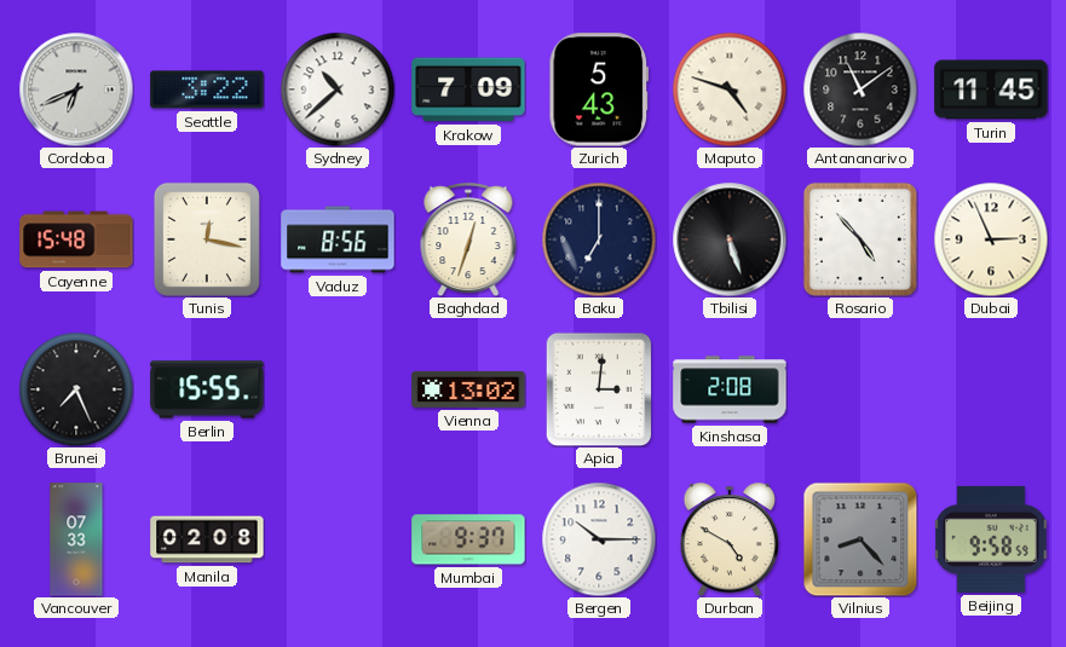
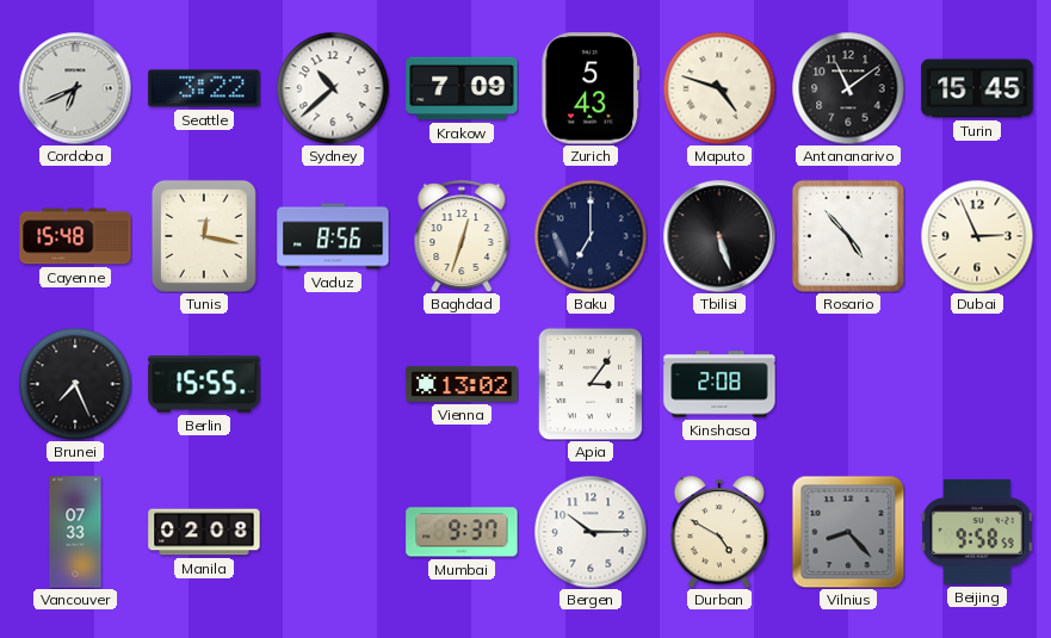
Turin: 11:45 -> 15:45 (977, 88)
Apia: 3:01 -> 3:06 (591, 384)
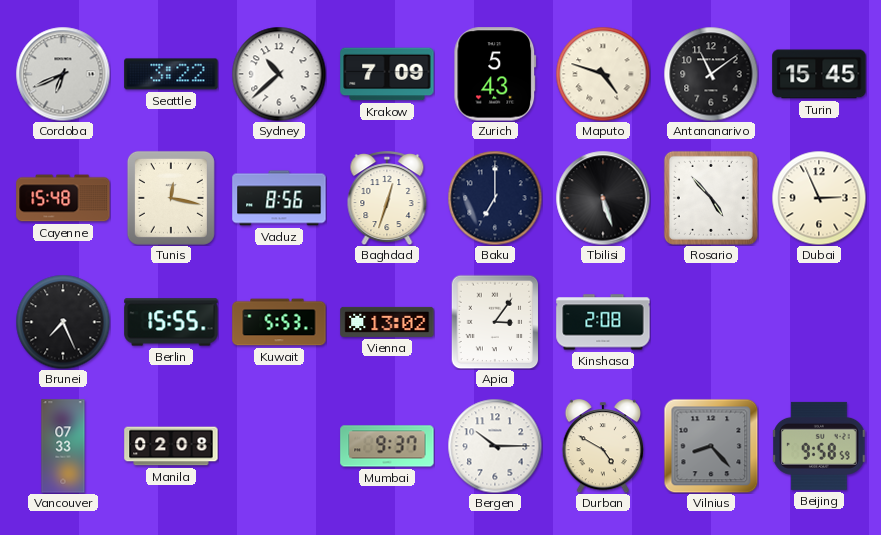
Kuwait: none -> 5:53 (279, 322)
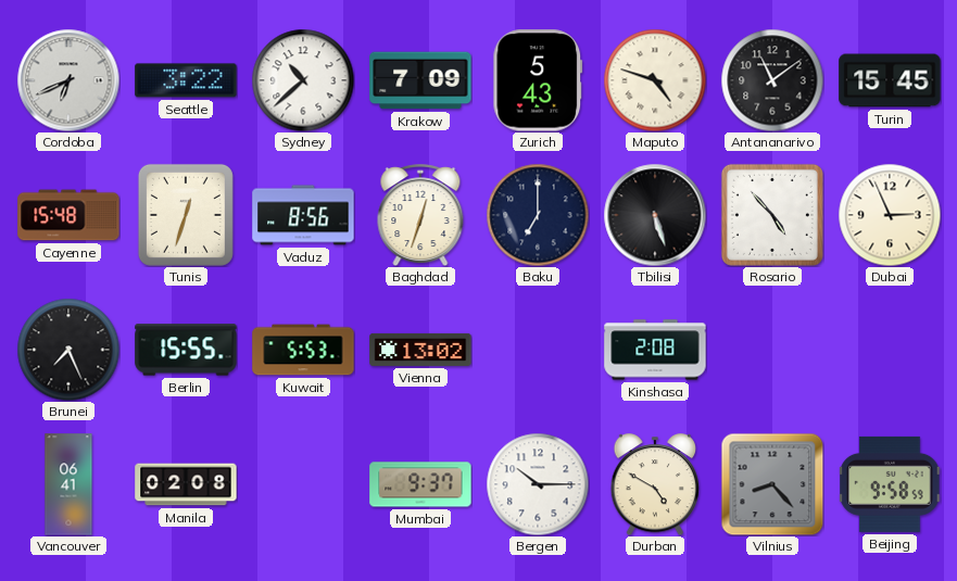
Tunis: 12:17 -> 12:33 (186, 215)
Apia: 3:06 -> none (495, 322)
Vancouver: 07:33 -> 06:41 (68, 484)
